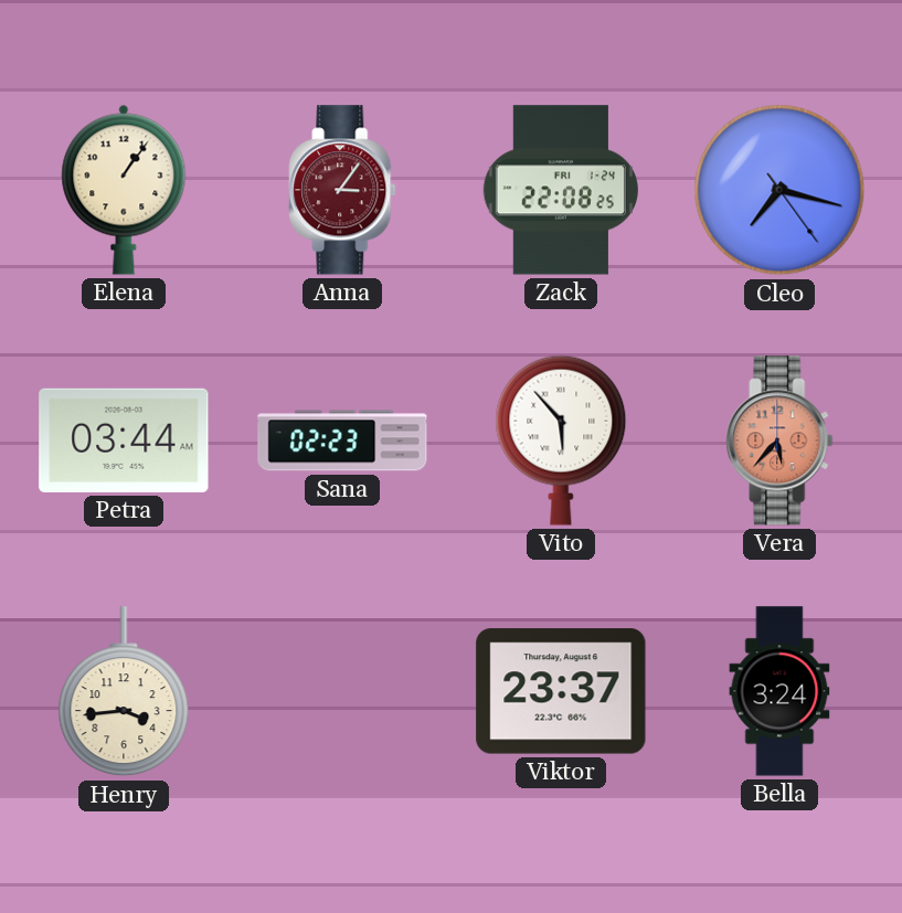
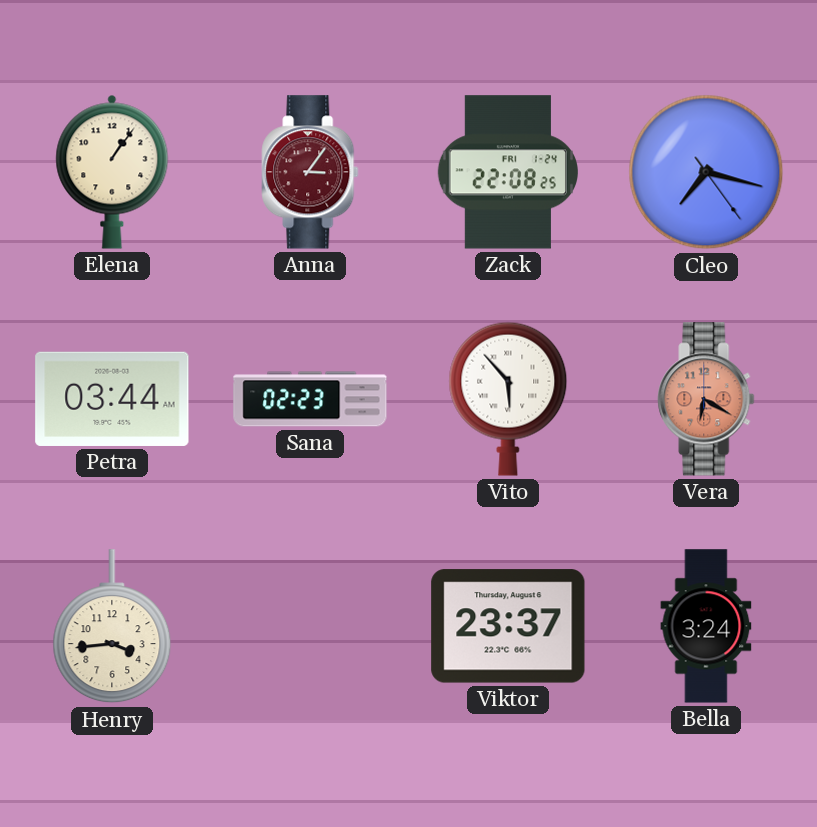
Vera: 5:37 -> 6:20 (706, 399)
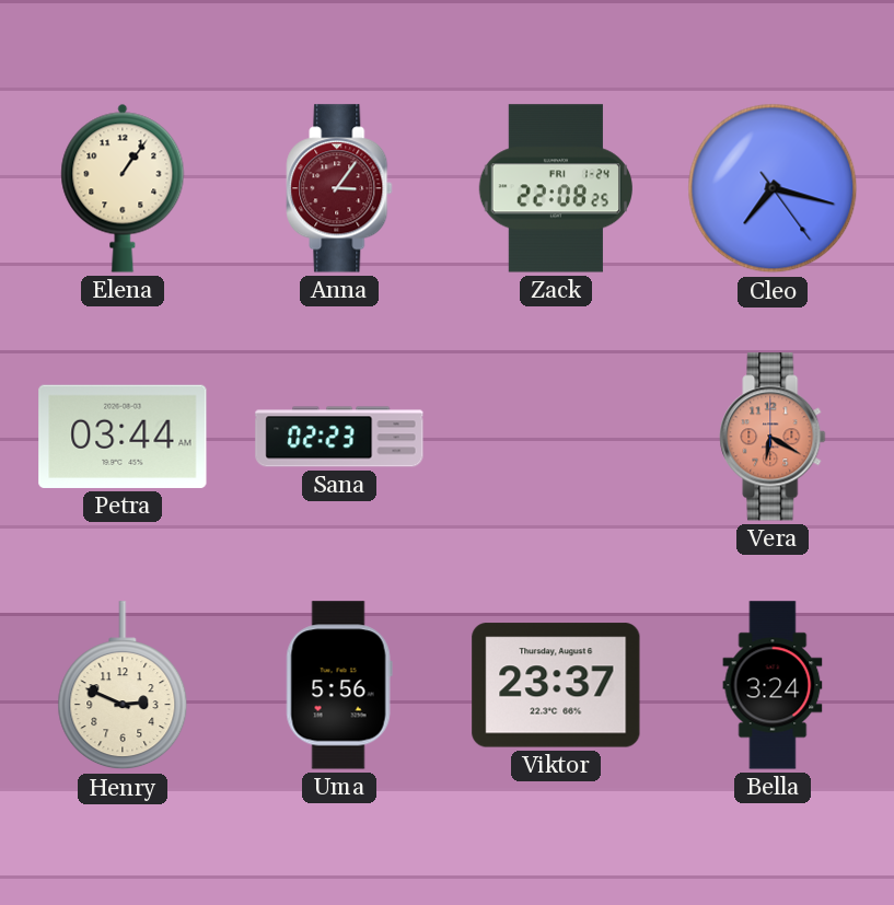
Vito: 5:53 -> none (508, 399)
Henry: 3:44 -> 2:49 (123, 686)
Uma: none -> 5:56 (339, 685)
